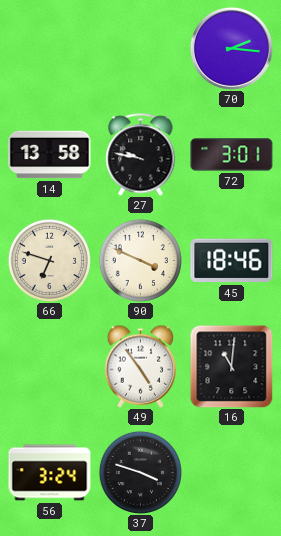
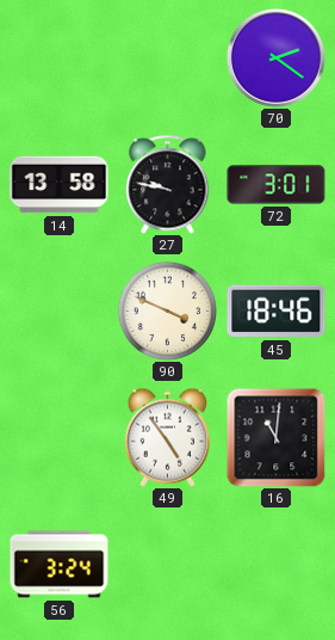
70: 2:16 -> 2:21 (275, 57)
66: 6:48 -> none (49, 260)
37: 3:48 -> none (140, 472)
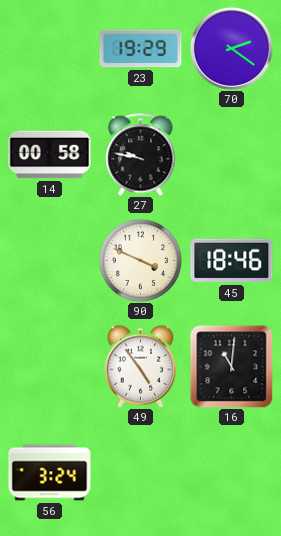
23: none -> 19:29 (141, 49)
14: 13:58 -> 00:58 (50, 155)
72: 3:01 -> none (277, 185)
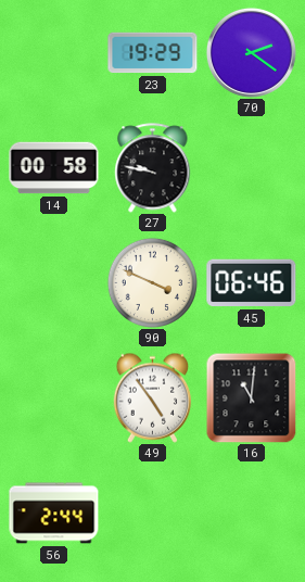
45: 18:46 -> 06:46 (252, 283)
56: 3:24 -> 2:44 (54, 514)
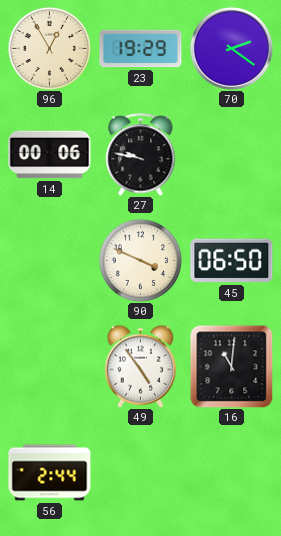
96: none -> 12:55 (49, 48)
14: 00:58 -> 00:06 (50, 155)
45: 06:46 -> 06:50 (232, 261)
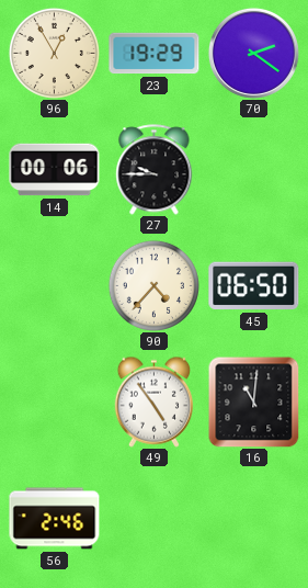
27: 9:47 -> 9:45 (155, 170)
90: 3:49 -> 4:37 (153, 285)
56: 2:44 -> 2:46 (55, 519)
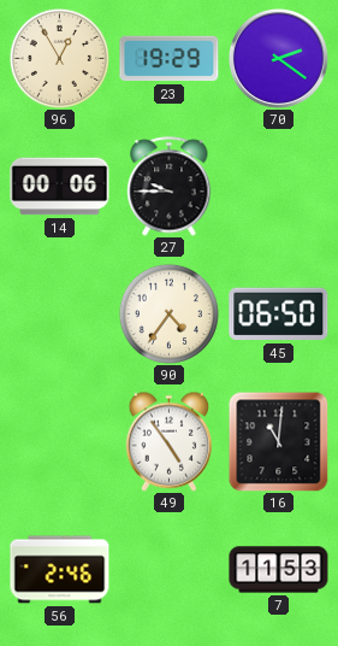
90: 4:37 -> 4:36 (168, 313)
7: none -> 11:53 (279, 570)
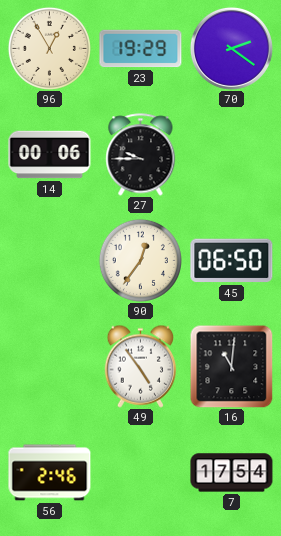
90: 4:36 -> 12:36 (140, 260)
7: 11:53 -> 17:54 (232, 473)
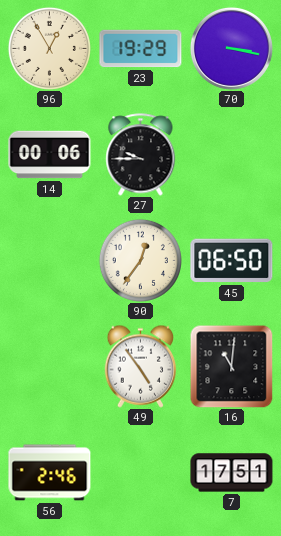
70: 2:21 -> 3:17 (231, 48)
7: 17:54 -> 17:51 (232, 473)
